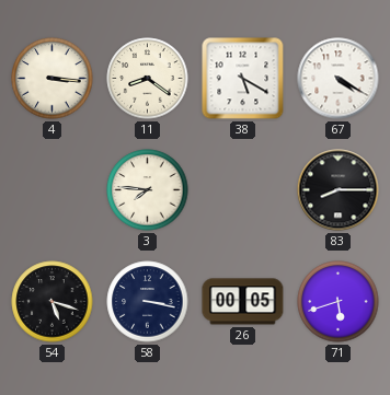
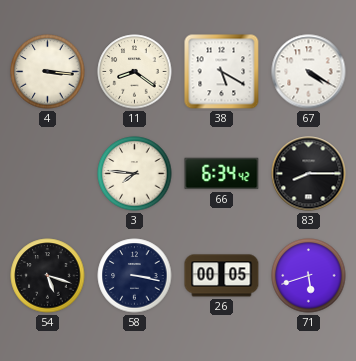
66: none -> 6:34 (222, 174)
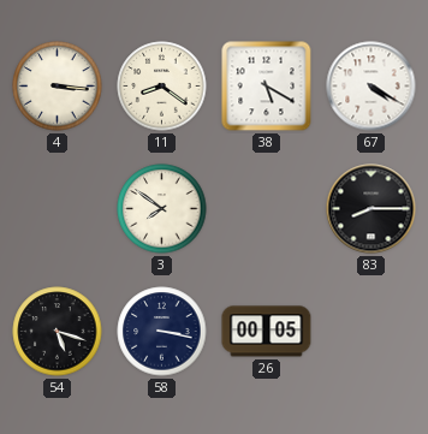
3: 7:46 -> 7:51 (162, 209)
66: 6:34 -> none (222, 174)
71: 5:42 -> none (309, 276)
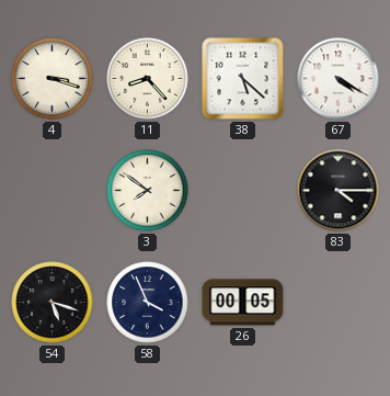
4: 3:16 -> 3:18 (53, 79)
11: 8:21 -> 8:23 (148, 79)
38: 5:20 -> 5:22 (243, 79)
83: 8:15 -> 4:15 (339, 191)
58: 3:17 -> 3:56 (148, 303)
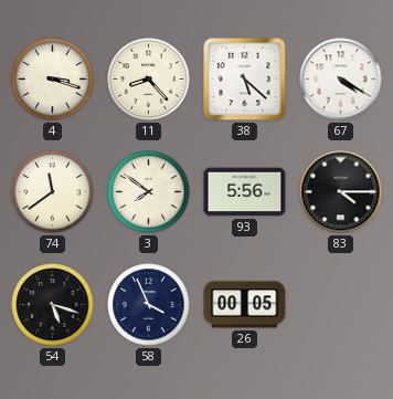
74: none -> 11:39 (53, 192)
93: none -> 5:56 (245, 192)
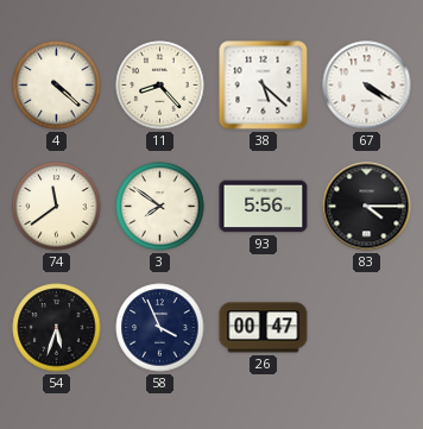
4: 3:18 -> 4:22 (57, 86)
54: 5:18 -> 5:33 (57, 328)
26: 00:05 -> 00:47 (264, 328)
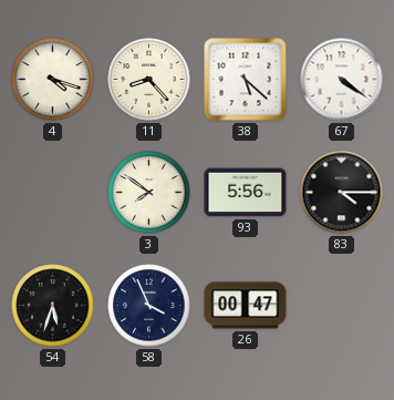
4: 4:22 -> 4:18 (53, 80)
67: 4:20 -> 4:21 (342, 80)
74: 11:39 -> none (57, 207)
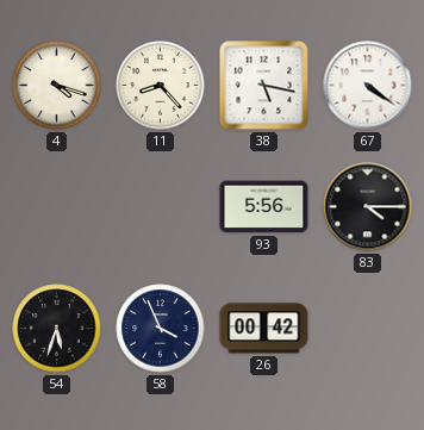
38: 5:22 -> 5:17 (264, 86)
3: 7:51 -> none (149, 193)
26: 00:47 -> 00:42 (264, 329)
